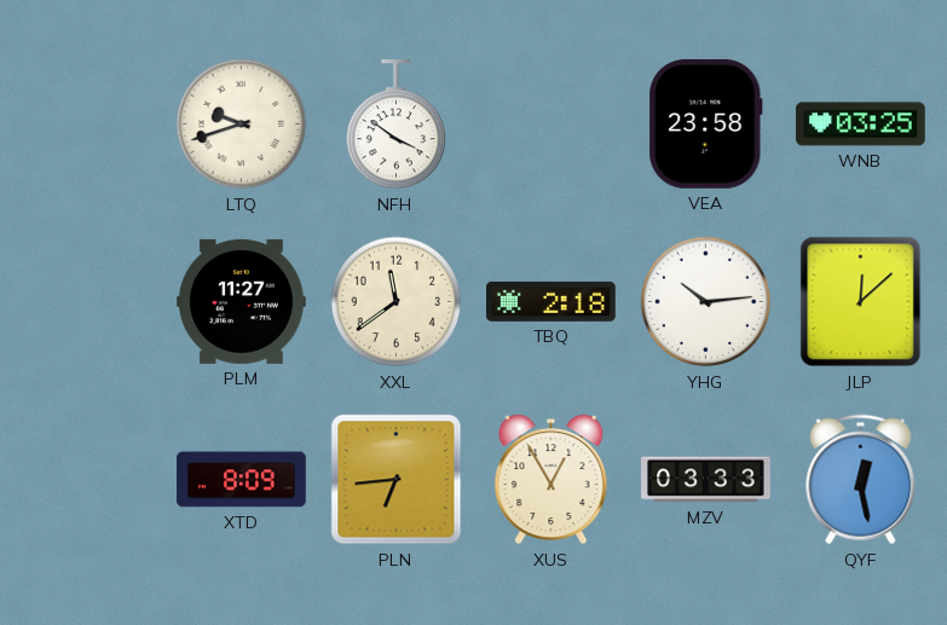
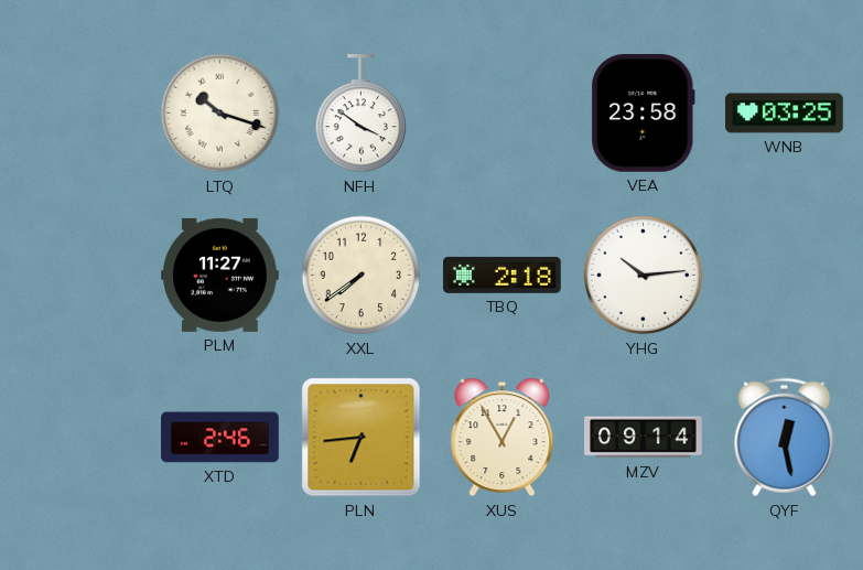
LTQ: 9:42 -> 10:18 (220, 114)
XXL: 11:39 -> 7:39 (362, 276)
JLP: 12:08 -> none (861, 302)
XTD: 8:09 -> 2:46 (220, 438)
MZV: 03:33 -> 09:14 (644, 438)
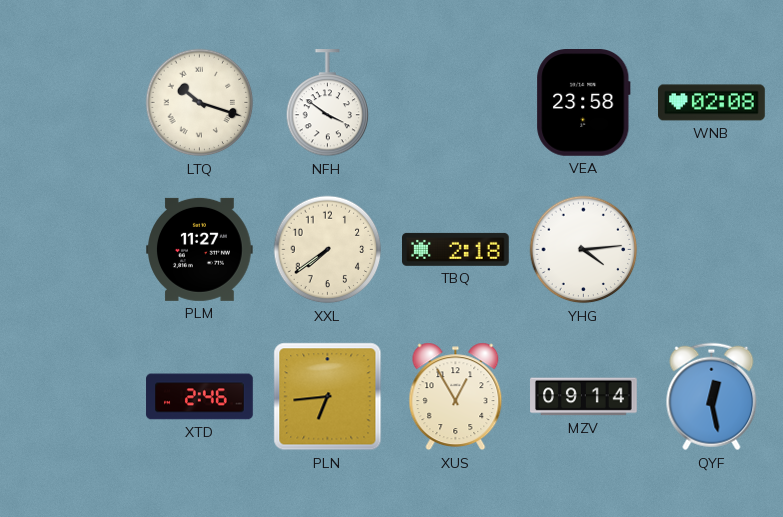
WNB: 03:25 -> 02:08 (712, 103)
YHG: 10:14 -> 4:14 (584, 250)
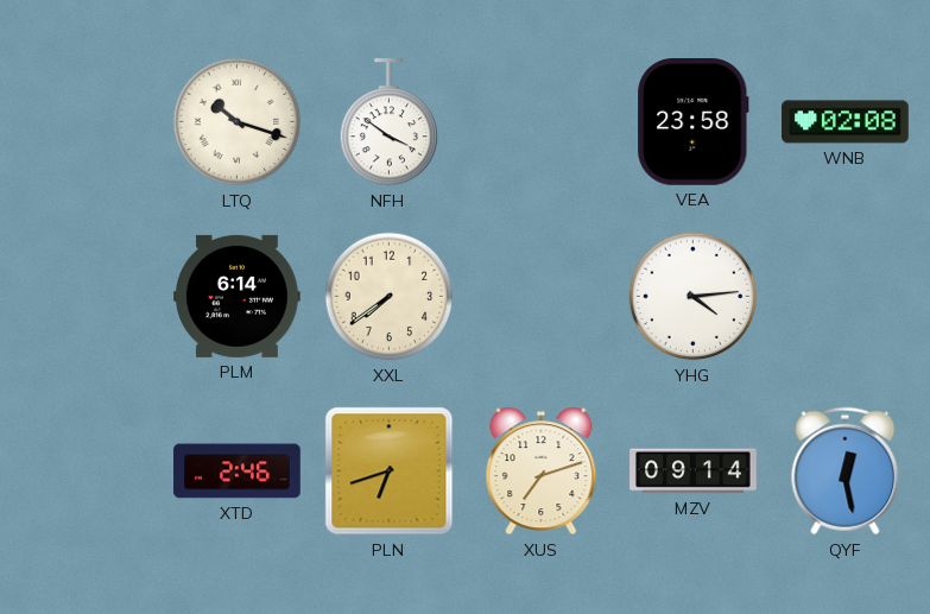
PLM: 11:27 -> 6:14 (238, 296)
TBQ: 2:18 -> none (456, 249)
PLN: 6:44 -> 6:42 (390, 471)
XUS: 12:55 -> 7:12 (542, 471)
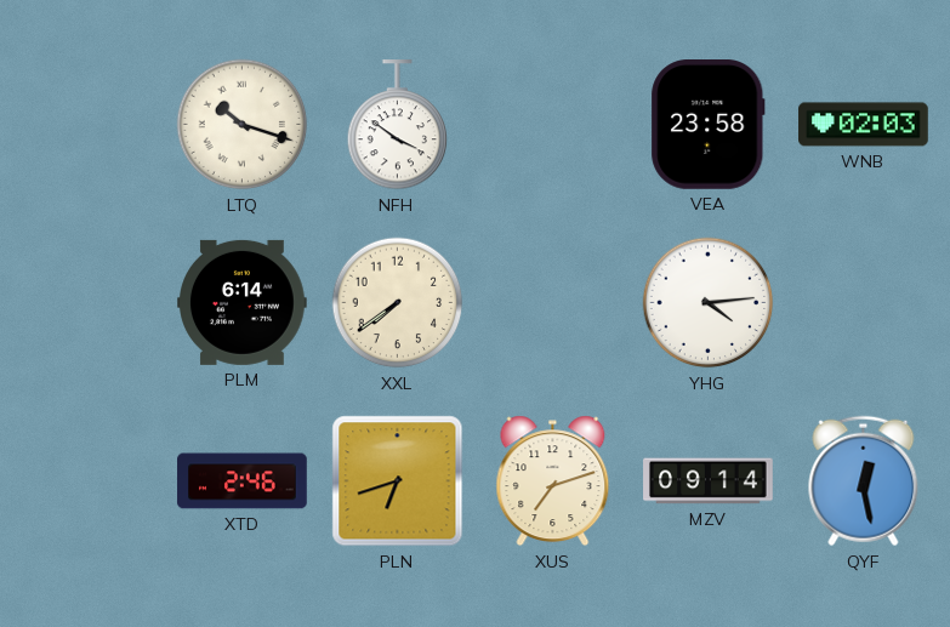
WNB: 02:08 -> 02:03 (864, 125)
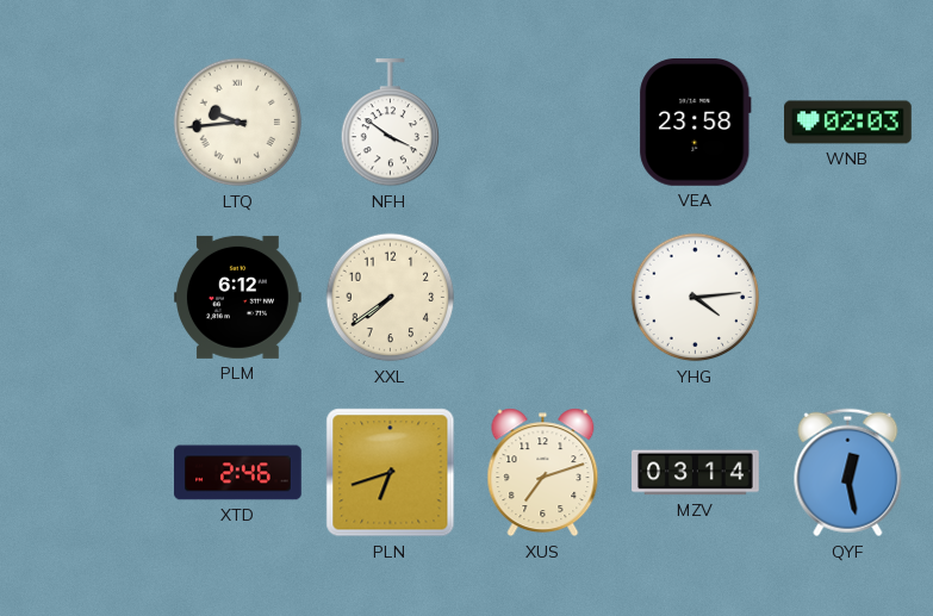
LTQ: 10:18 -> 9:44 (238, 123)
PLM: 6:14 -> 6:12 (238, 297)
MZV: 09:14 -> 03:14 (696, 473)
